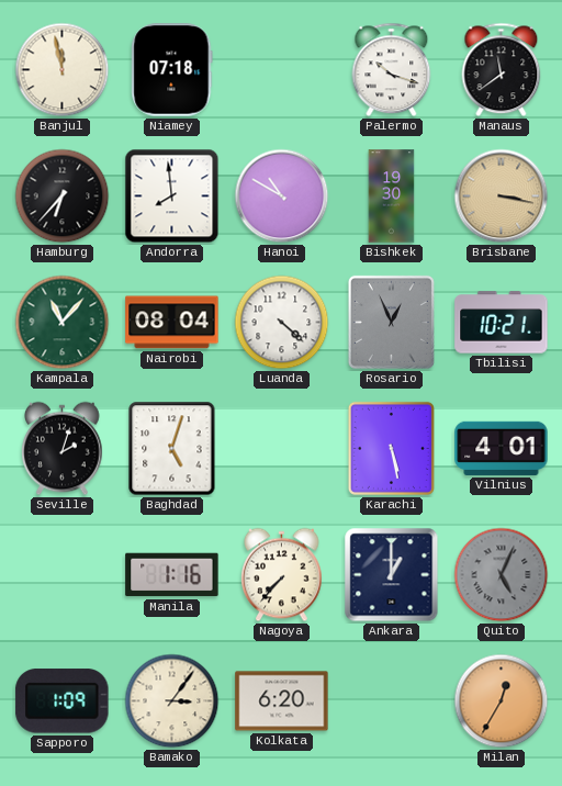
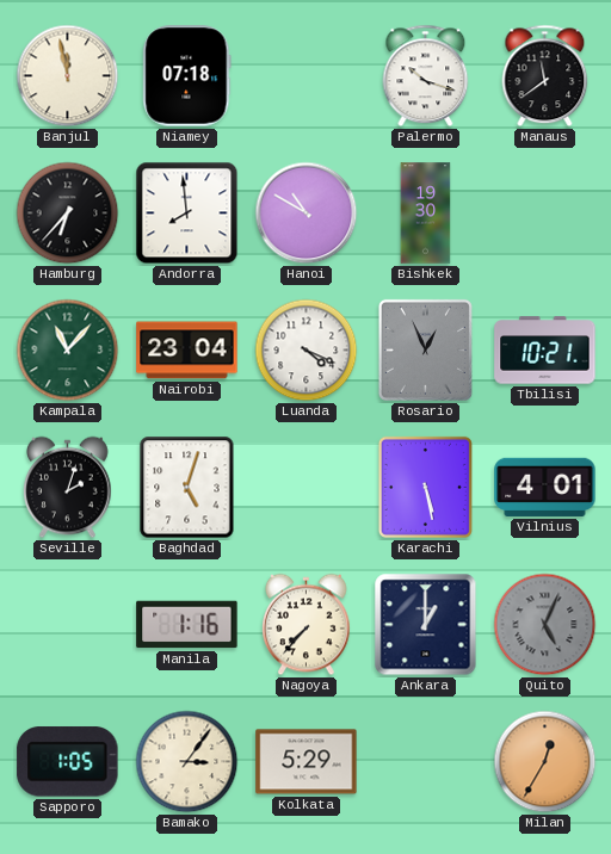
Brisbane: 3:17 -> none (502, 196)
Nairobi: 08:04 -> 23:04 (187, 351)
Luanda: 4:22 -> 4:19 (307, 351)
Sapporo: 1:09 -> 1:05 (68, 762)
Kolkata: 6:20 -> 5:29 (307, 762)
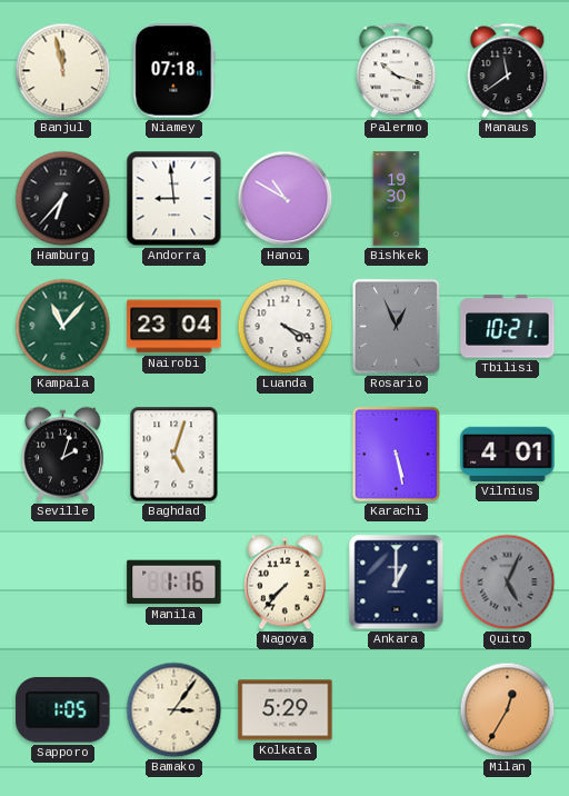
Andorra: 7:59 -> 8:59 (174, 199)
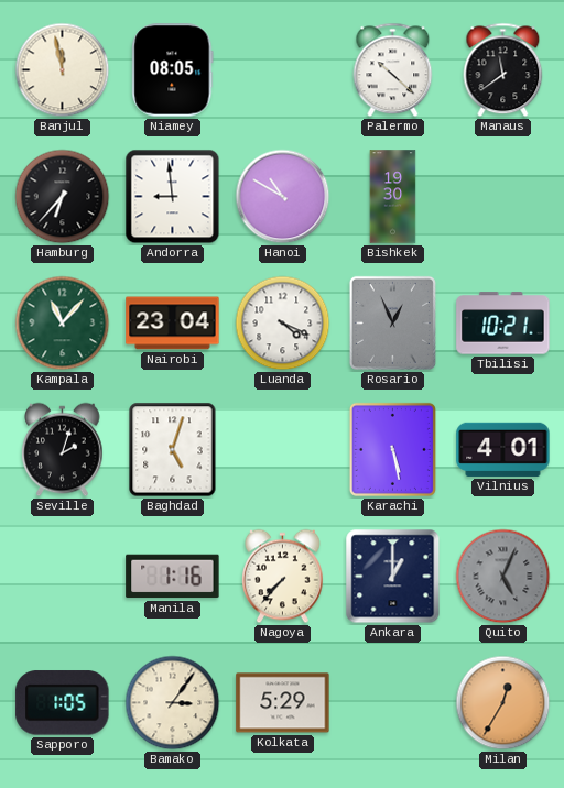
Niamey: 07:18 -> 08:05 (173, 70)
Palermo: 10:18 -> 10:22 (393, 70)
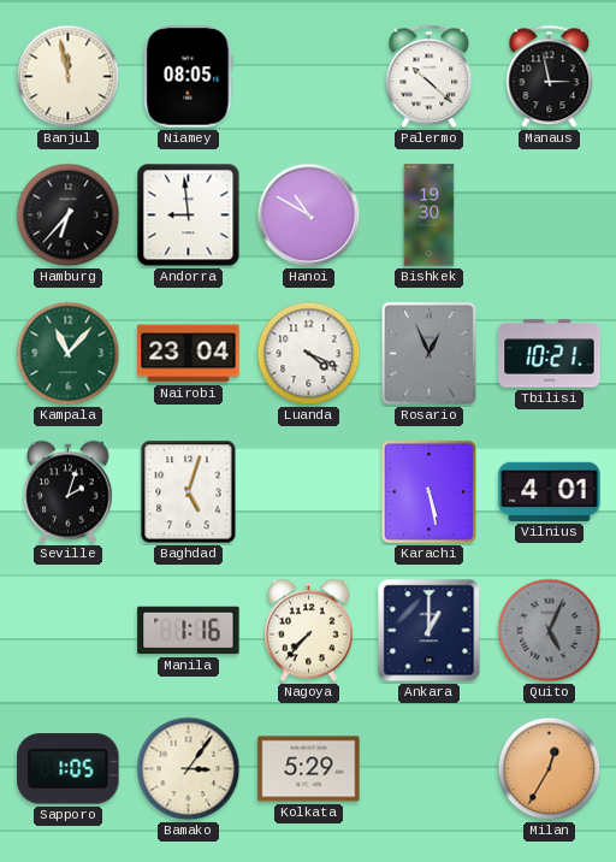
Manaus: 11:39 -> 2:58 (550, 77)
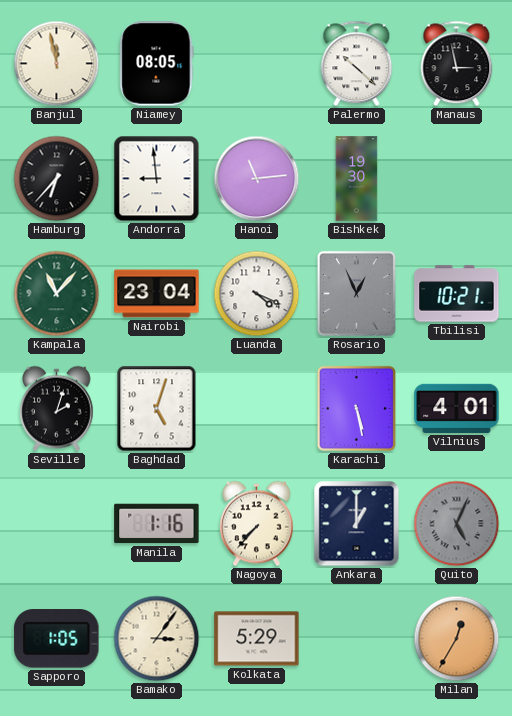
Hanoi: 10:50 -> 11:14 (257, 179)
